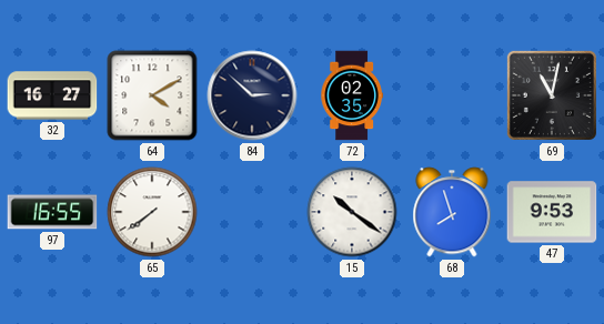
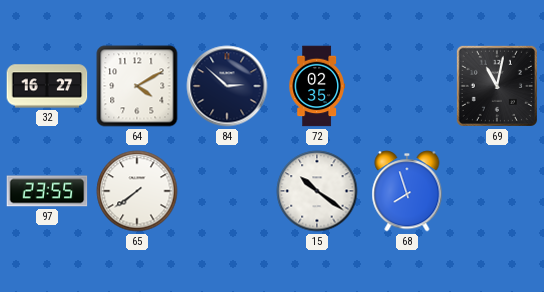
97: 16:55 -> 23:55 (47, 191)
47: 9:53 -> none (552, 212)
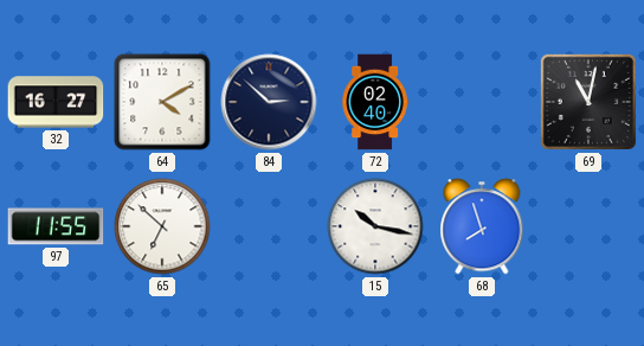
72: 02:35 -> 02:40 (375, 102)
97: 23:55 -> 11:55 (56, 226)
65: 7:39 -> 6:52 (162, 226)
15: 10:21 -> 10:17 (375, 226)
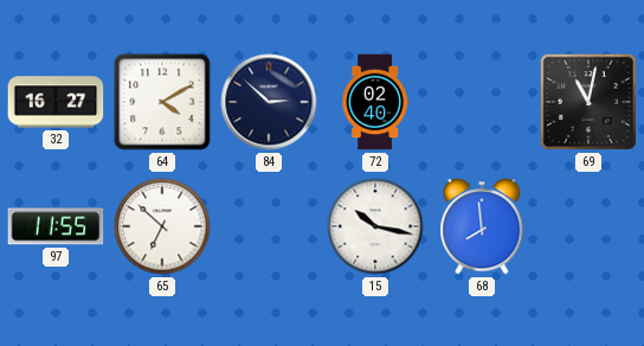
68: 7:57 -> 7:59 (482, 226)
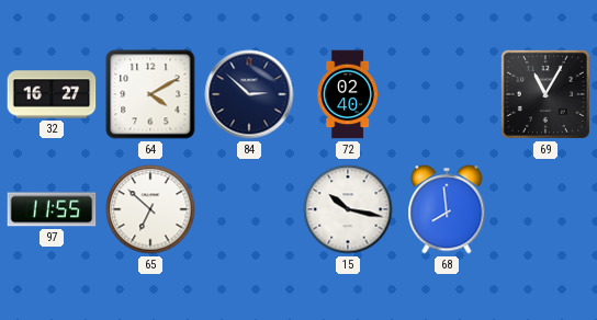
69: 11:02 -> 11:05 (545, 94)
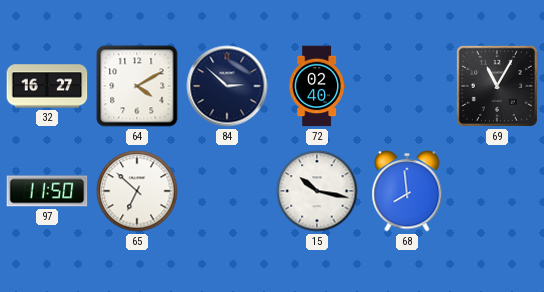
97: 11:55 -> 11:50 (47, 191)
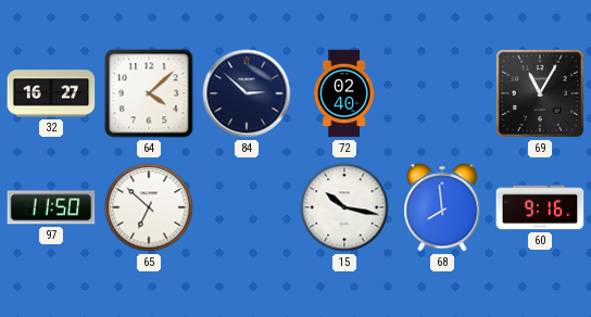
64: 4:10 -> 4:08 (149, 93)
60: none -> 9:16 (540, 207)
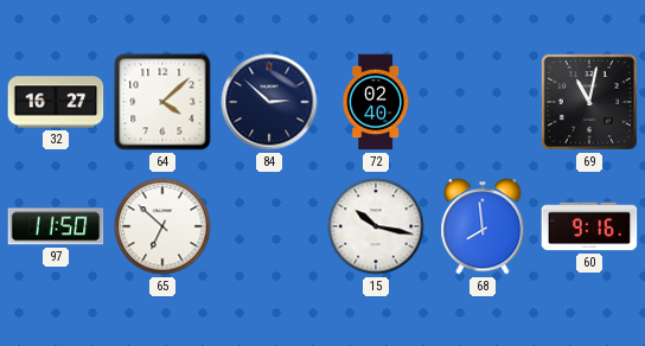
69: 11:05 -> 11:02 (589, 102)
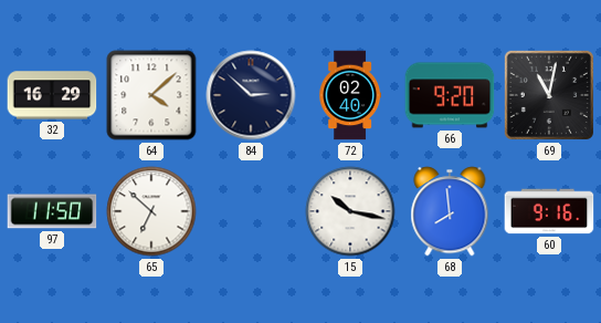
32: 16:27 -> 16:29 (52, 95)
66: none -> 9:20 (450, 95)
